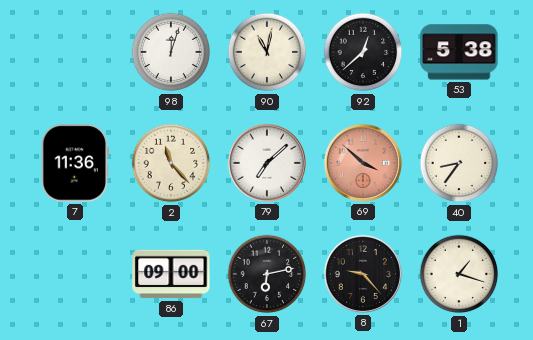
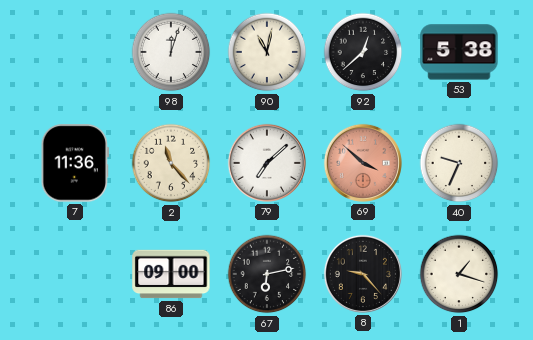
40: 8:36 -> 9:34 (459, 163)
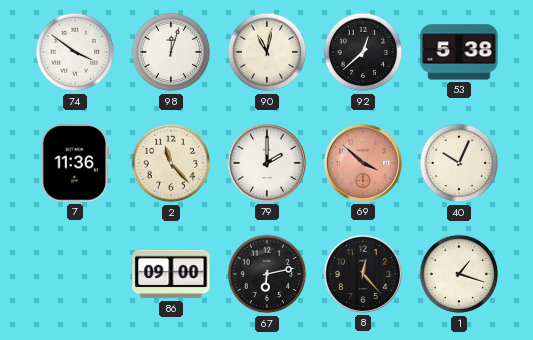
74: none -> 3:51 (75, 52)
79: 7:08 -> 2:00 (267, 163)
40: 9:34 -> 10:04 (459, 163)
8: 9:23 -> 12:23 (363, 274)
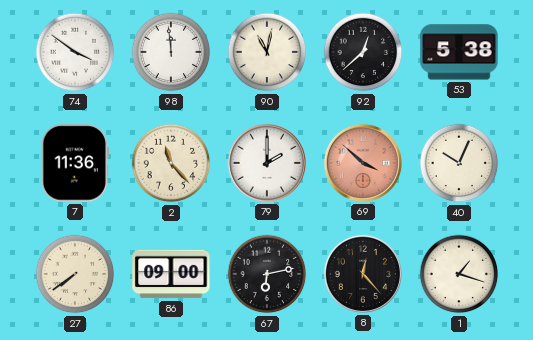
98: 12:03 -> 11:59 (171, 52)
27: none -> 7:39 (75, 274)
